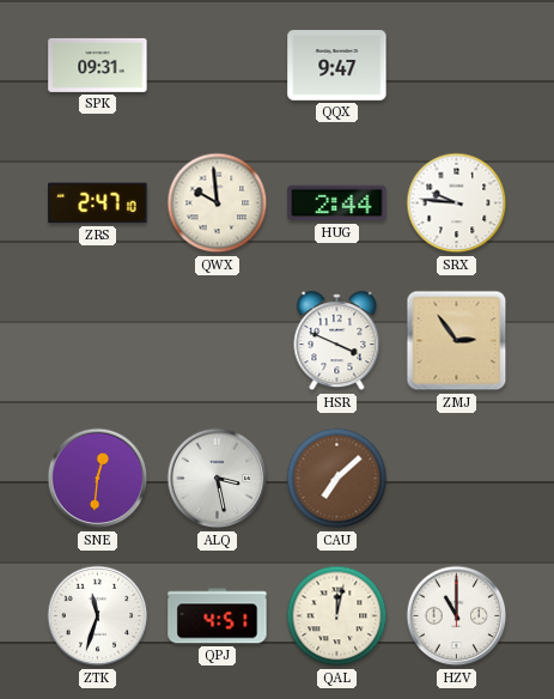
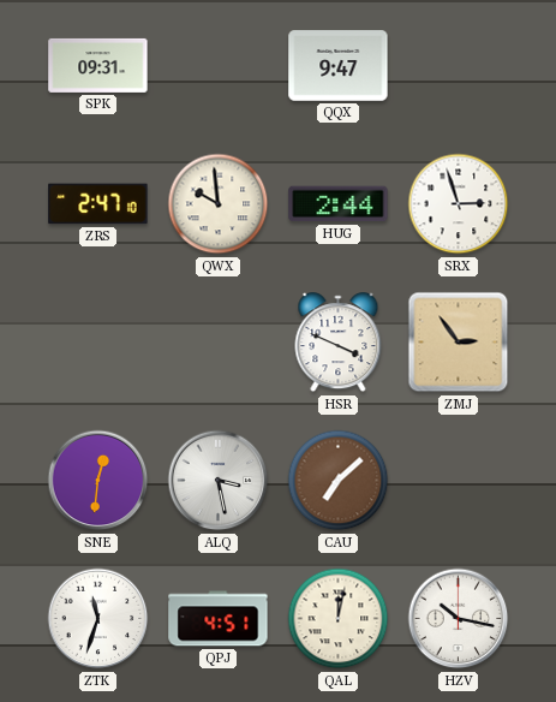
SRX: 9:46 -> 2:57 (459, 204)
HZV: 11:00 -> 10:17 (459, 619)
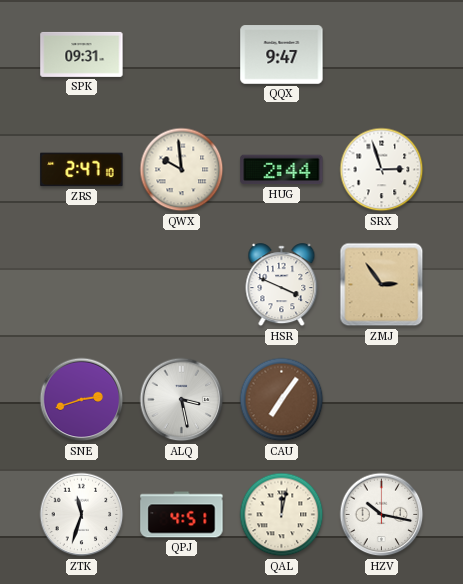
SNE: 12:31 -> 2:42 (82, 400)
CAU: 7:08 -> 7:06 (282, 400)
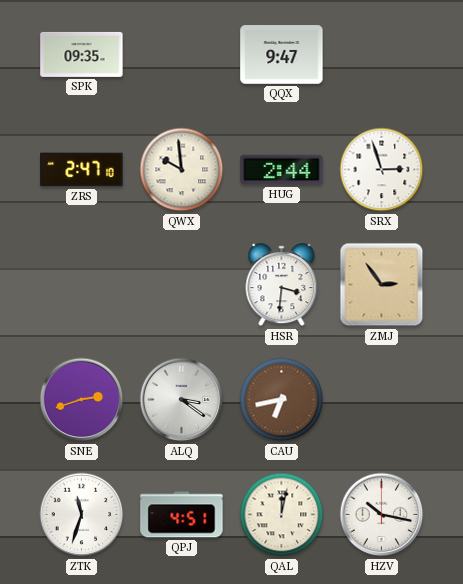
SPK: 09:31 -> 09:35 (82, 54)
HSR: 3:49 -> 3:31 (282, 285)
ALQ: 3:28 -> 3:21 (182, 400)
CAU: 7:06 -> 6:43 (282, 400)
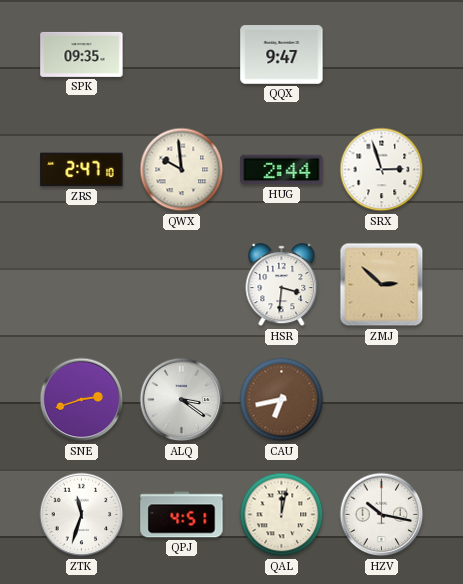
ZMJ: 2:54 -> 2:52 (382, 285)
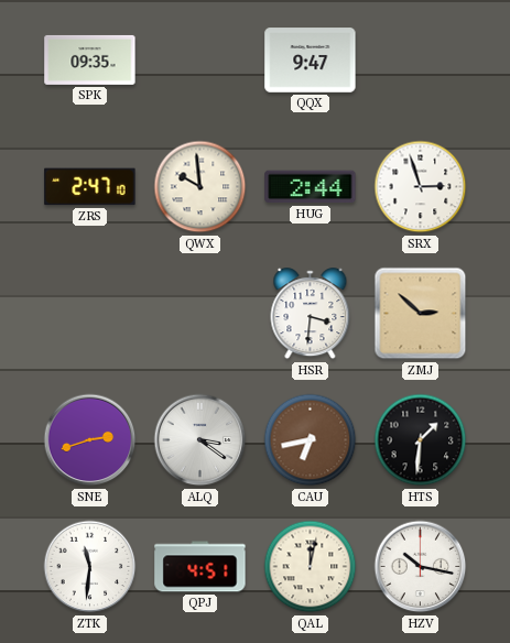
HTS: none -> 1:31 (421, 440)
ZTK: 11:33 -> 11:31 (90, 567)
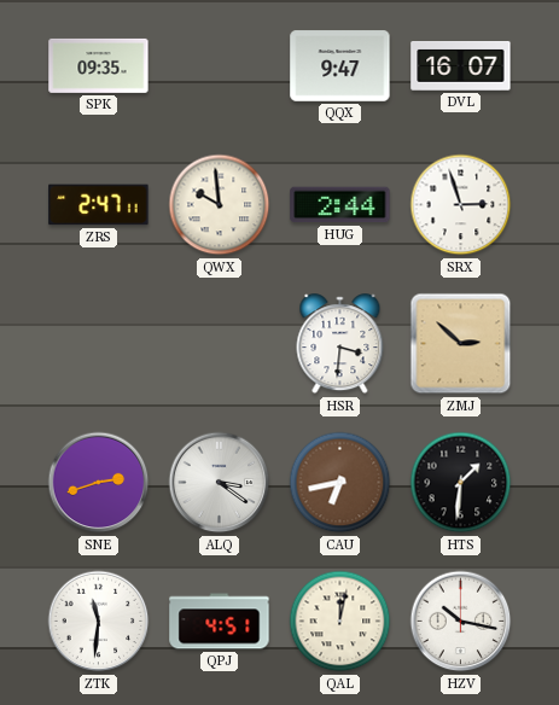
DVL: none -> 16:07 (461, 66)
ZRS: 2:47:10 -> 2:47:11 (99, 205)
